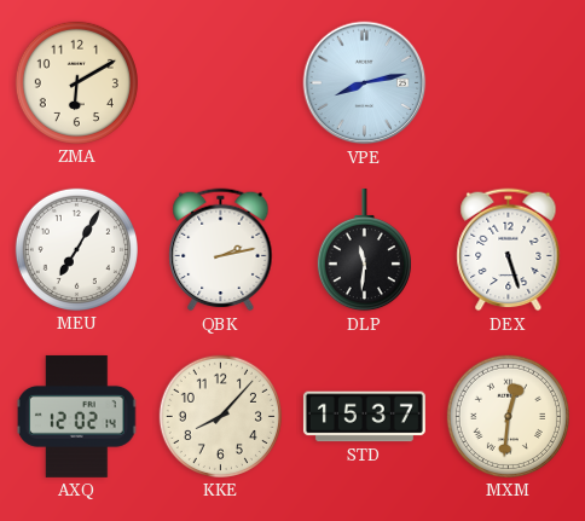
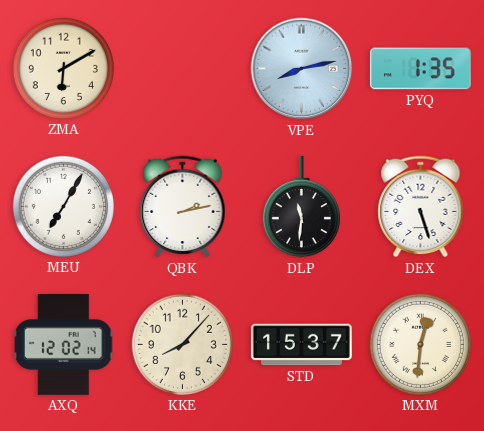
PYQ: none -> 1:35 (420, 69)
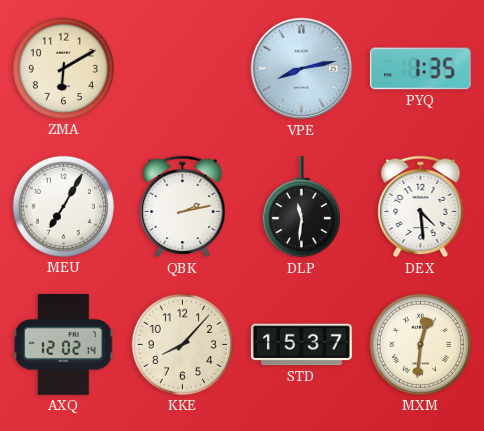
DEX: 5:27 -> 4:29 (421, 207)
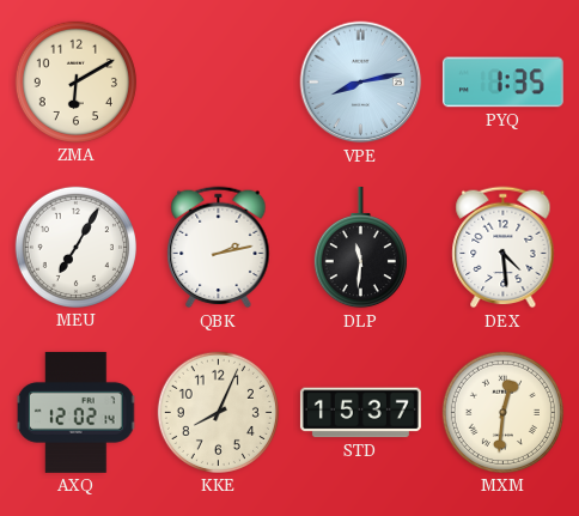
KKE: 8:07 -> 8:04 (218, 412)
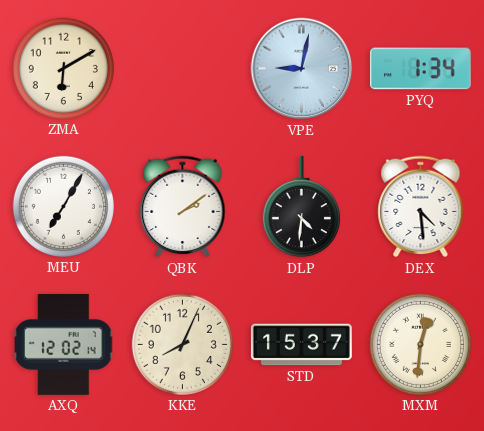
VPE: 8:13 -> 9:02 (302, 69)
PYQ: 1:35 -> 1:34 (420, 69)
QBK: 2:13 -> 2:09 (183, 207)
DLP: 11:31 -> 4:31 (301, 207)
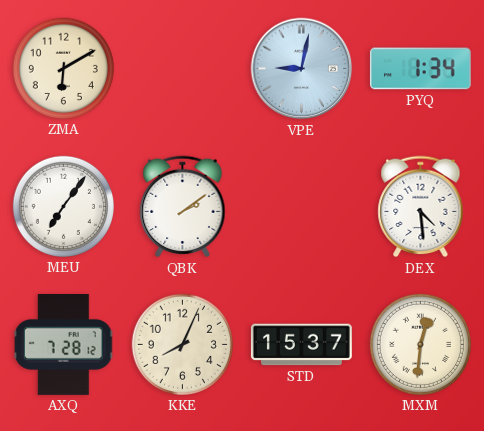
MEU: 7:05 -> 7:06 (63, 206)
DLP: 4:31 -> none (301, 207)
AXQ: 12:02 -> 7:28 (64, 344)
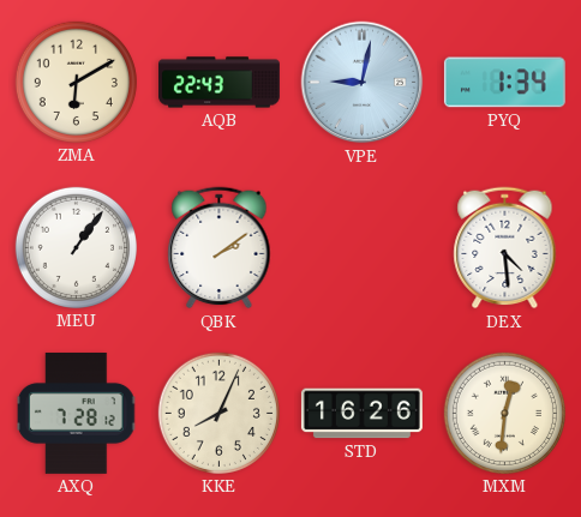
AQB: none -> 22:43 (220, 83)
MEU: 7:06 -> 1:06 (76, 247)
STD: 15:37 -> 16:26 (361, 414)
